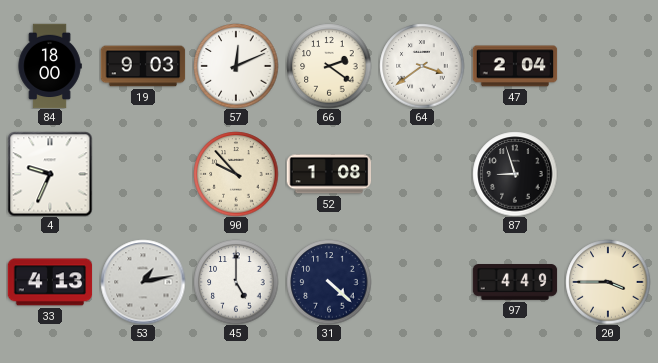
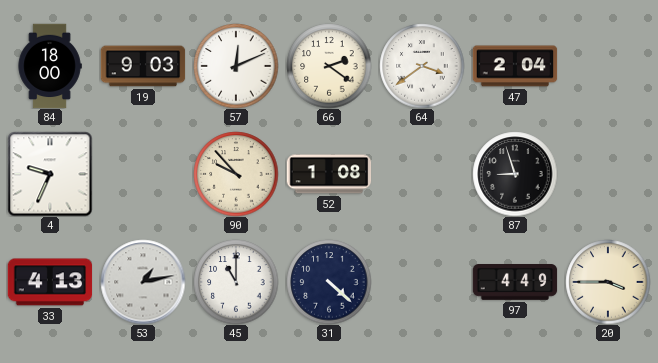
45: 5:00 -> 11:00 (236, 282)
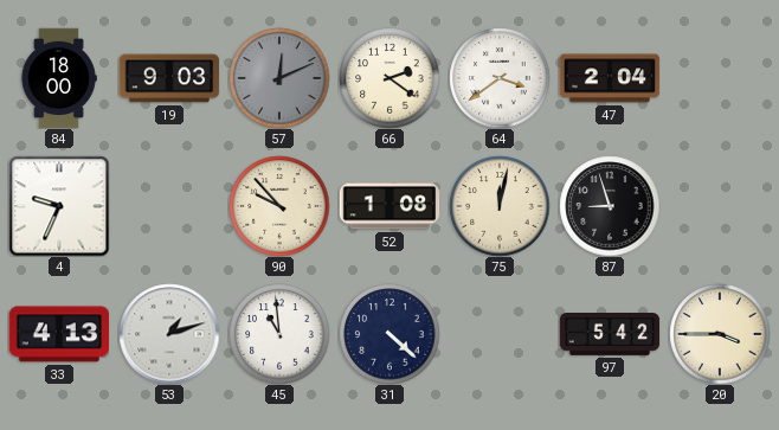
57 dial: white -> grey (279, 78)
75: none -> 12:02 (500, 206)
53: 1:13 -> 1:12 (169, 334)
45: 11:00 -> 10:59 (279, 334)
97: 4:49 -> 5:42 (610, 335)
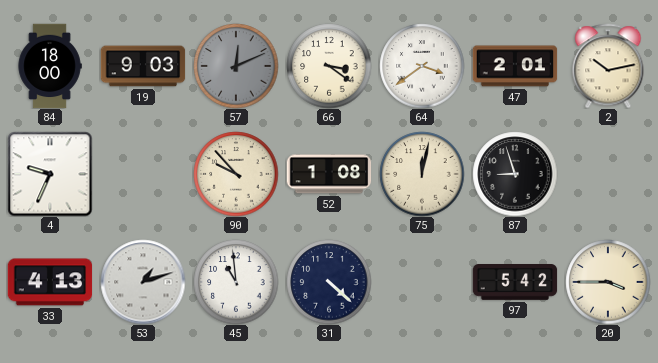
66: 2:21 -> 3:21 (329, 66)
47: 2:04 -> 2:01 (515, 66)
2: none -> 10:13 (608, 66)
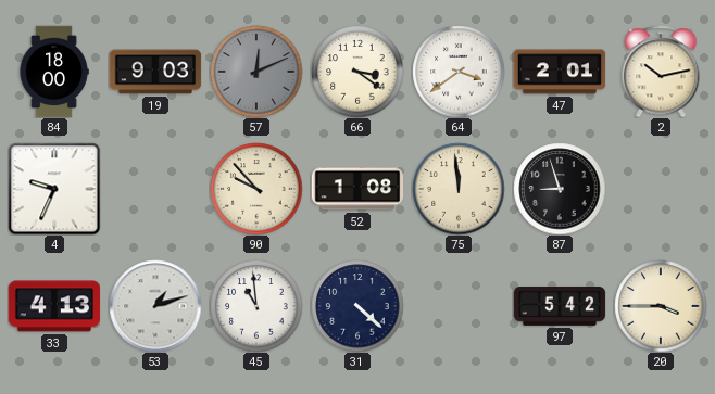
75: 12:02 -> 11:59 (459, 189)
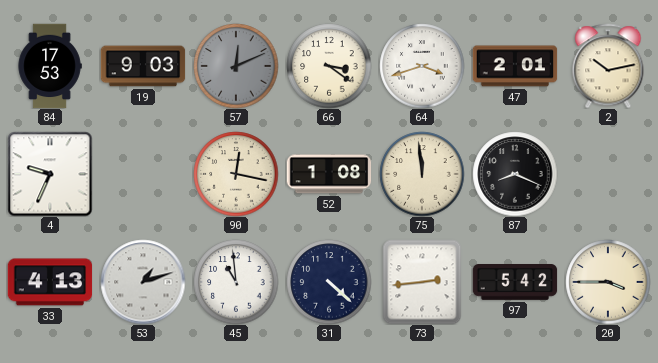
84: 18:00 -> 17:53 (50, 66)
64: 3:39 -> 3:42 (422, 66)
90: 9:53 -> 12:17 (236, 174)
87: 8:57 -> 8:19 (515, 174)
73: none -> 2:44 (422, 282)
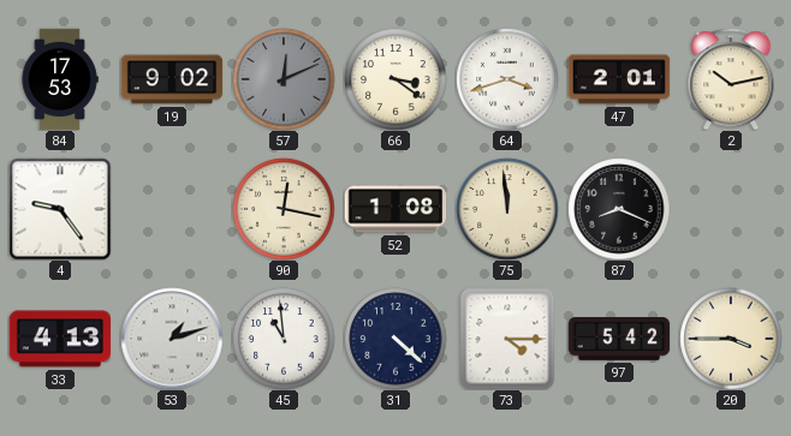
19: 9:03 -> 9:02 (172, 79)
4: 9:34 -> 9:24 (60, 209)
73: 2:44 -> 4:15 (507, 339)
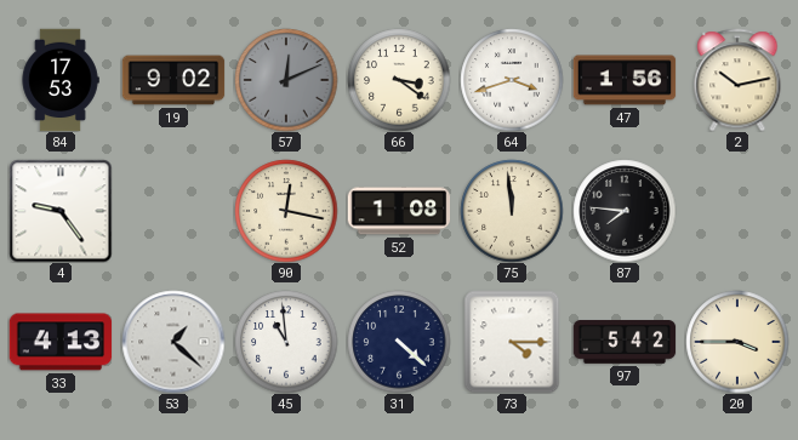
47: 2:01 -> 1:56 (625, 80)
87: 8:19 -> 7:46 (625, 211)
53: 1:12 -> 1:22 (173, 342)
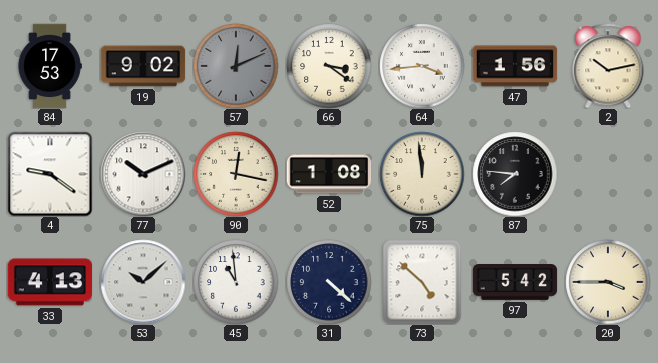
64: 3:42 -> 3:44 (422, 66)
4: 9:24 -> 9:21 (50, 174)
77: none -> 10:11 (143, 174)
53: 1:22 -> 10:08 (143, 282)
73: 4:15 -> 4:52 (422, 282)
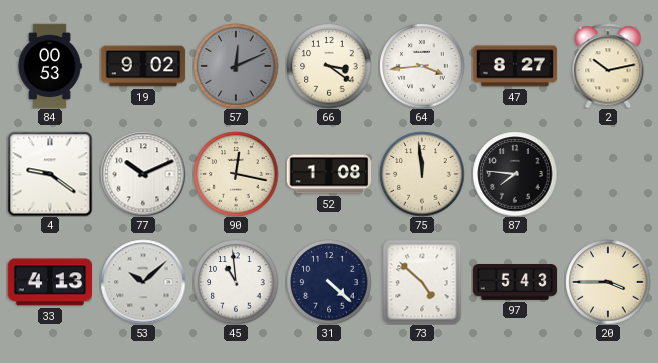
84: 17:53 -> 00:53 (50, 66)
47: 1:56 -> 8:27 (515, 66)
97: 5:42 -> 5:43 (515, 283)
